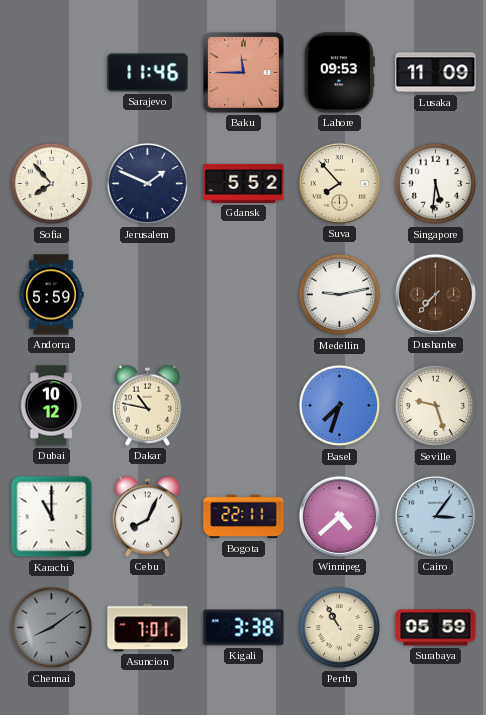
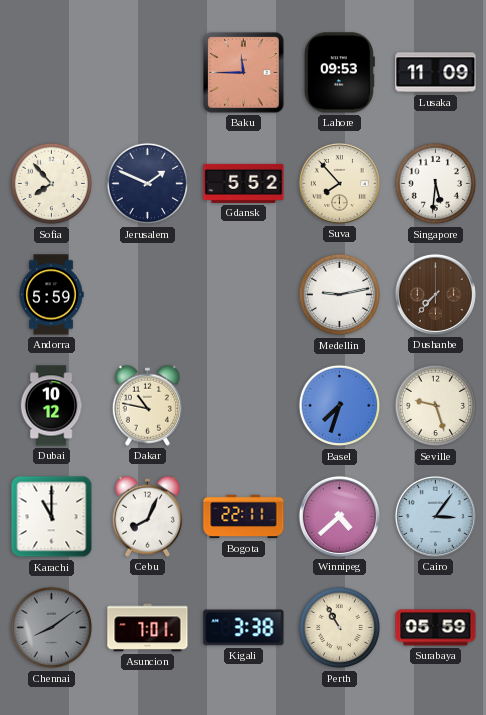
Sarajevo: 11:46 -> none (148, 73)
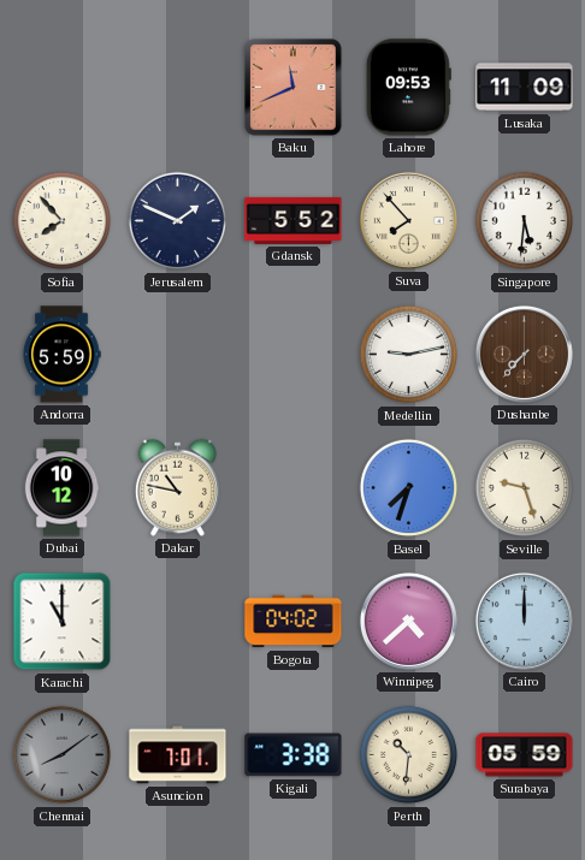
Baku: 11:45 -> 11:41 (294, 88)
Cebu: 8:04 -> none (147, 516)
Bogota: 22:11 -> 04:02 (294, 622)
Cairo: 3:06 -> 12:00 (524, 621)
Perth: 10:55 -> 10:31 (409, 755)
